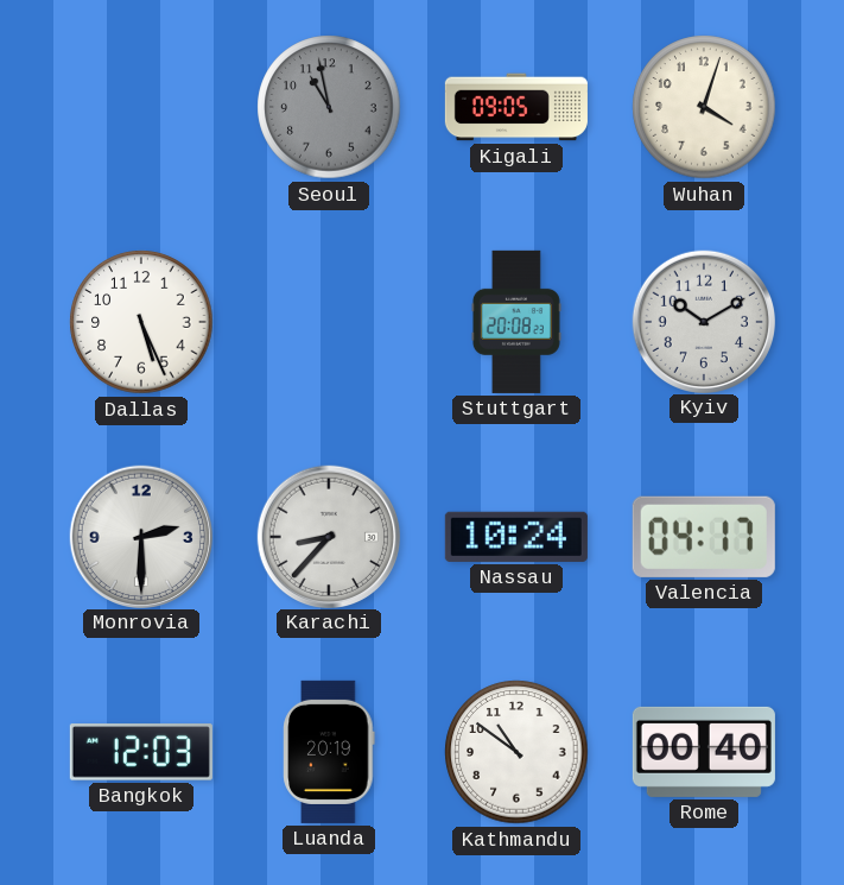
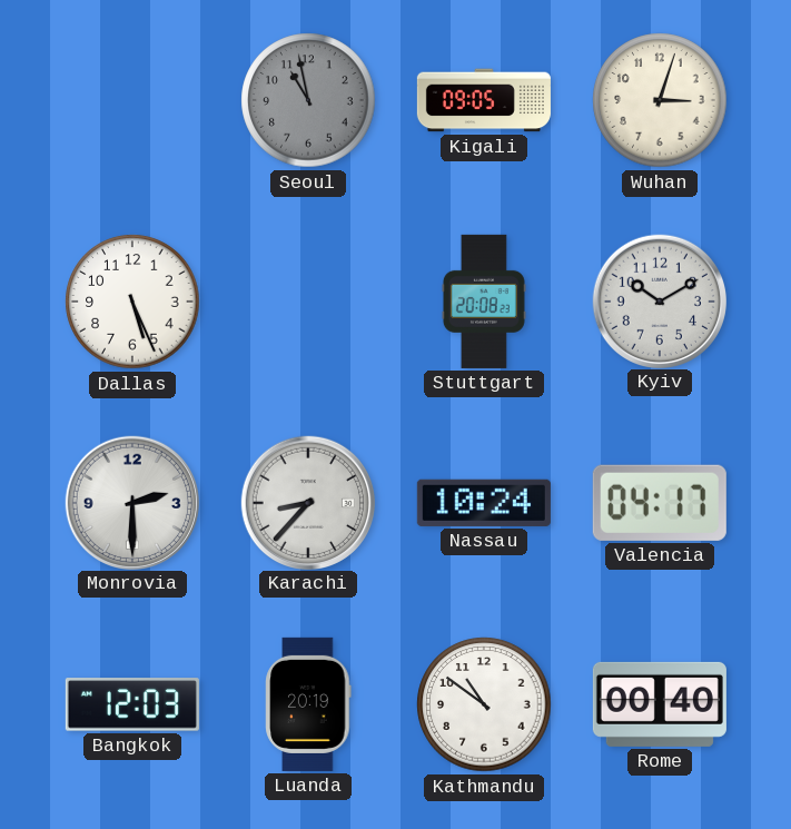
Wuhan: 4:03 -> 3:03 (660, 100)
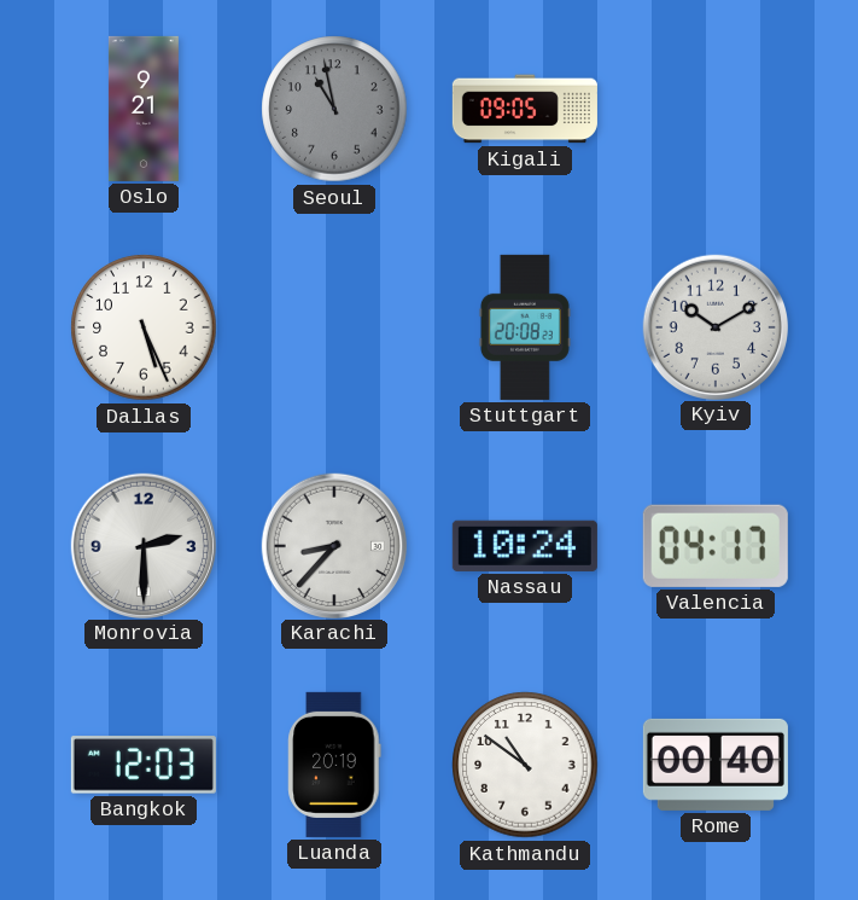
Oslo: none -> 9:21 (144, 109)
Wuhan: 3:03 -> none (660, 100)
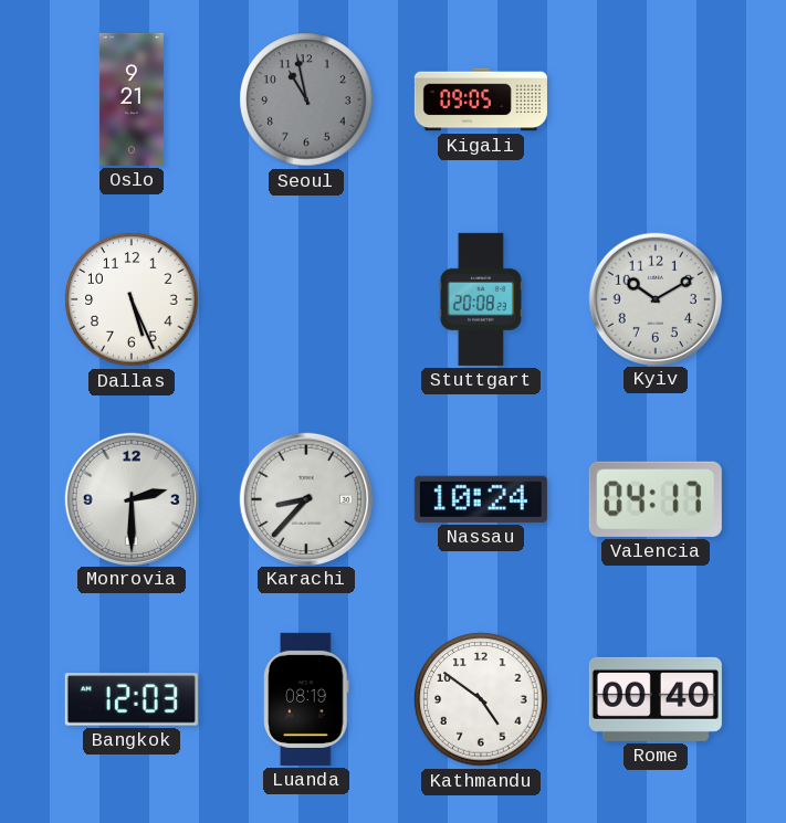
Luanda: 20:19 -> 08:19 (306, 699)
Kathmandu: 10:51 -> 4:51 (481, 699)
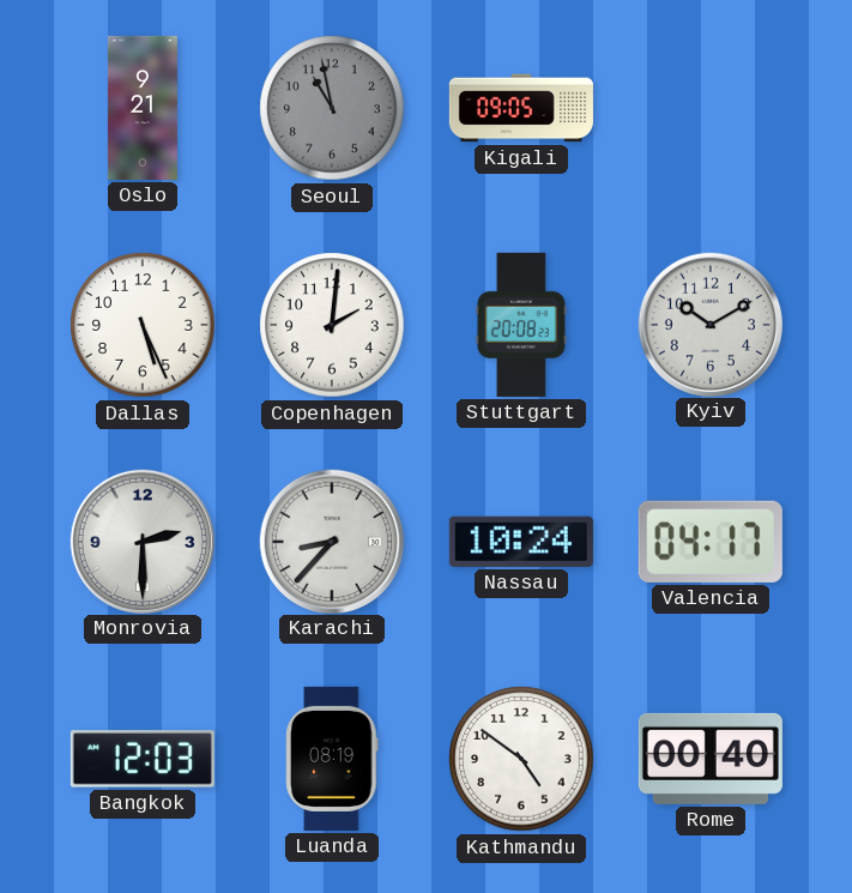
Copenhagen: none -> 2:01 (332, 325)
